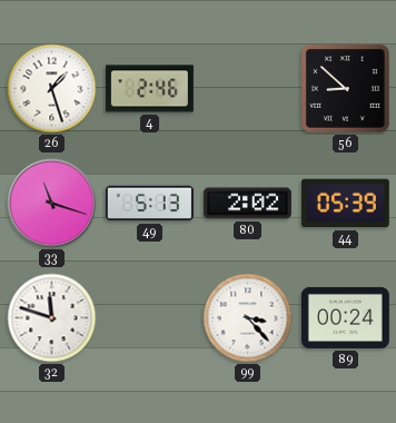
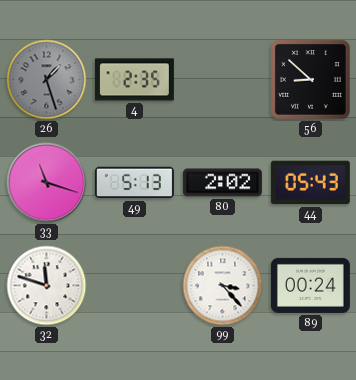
26 dial: white -> grey (47, 80)
4: 2:46 -> 2:35 (134, 80)
44: 05:39 -> 05:43 (310, 183)
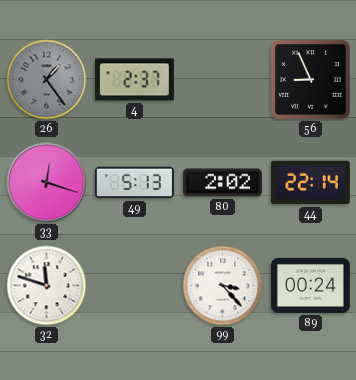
26: 1:27 -> 1:24 (47, 80)
4: 2:35 -> 2:37 (134, 80)
56: 8:52 -> 8:56 (311, 80)
33: 11:18 -> 12:18 (47, 183)
44: 05:43 -> 22:14 (310, 183)
